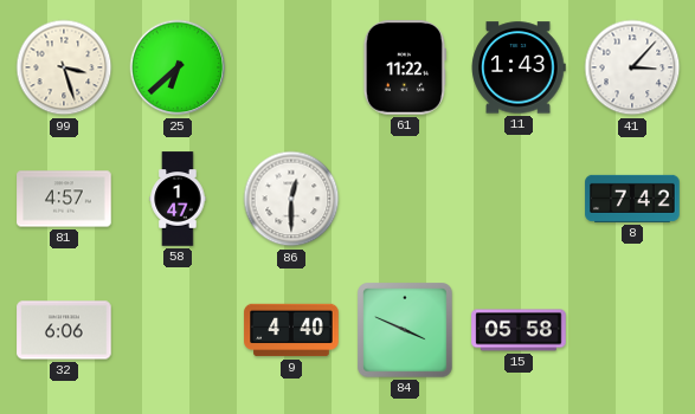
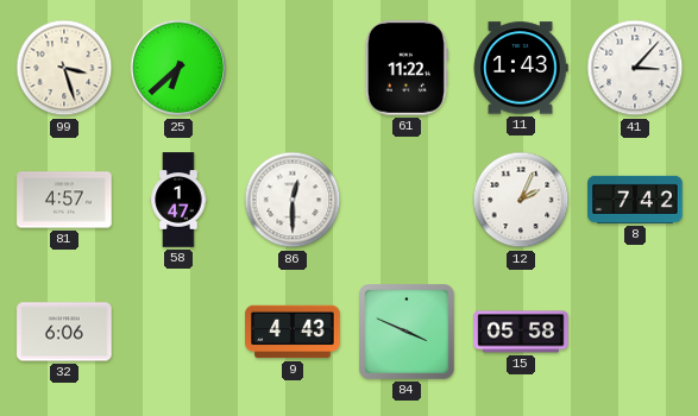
12: none -> 2:04 (521, 200)
9: 4:40 -> 4:43 (293, 332)
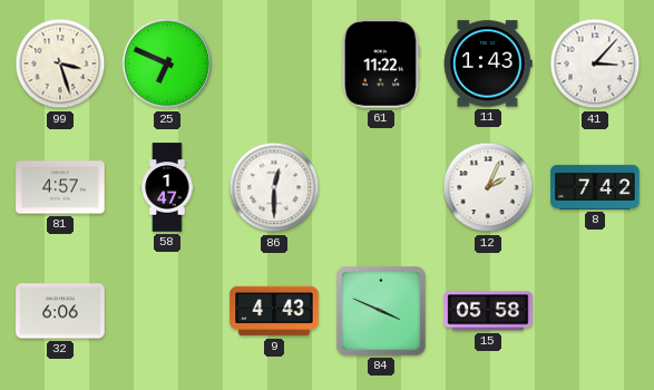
25: 6:38 -> 6:49 (167, 64)
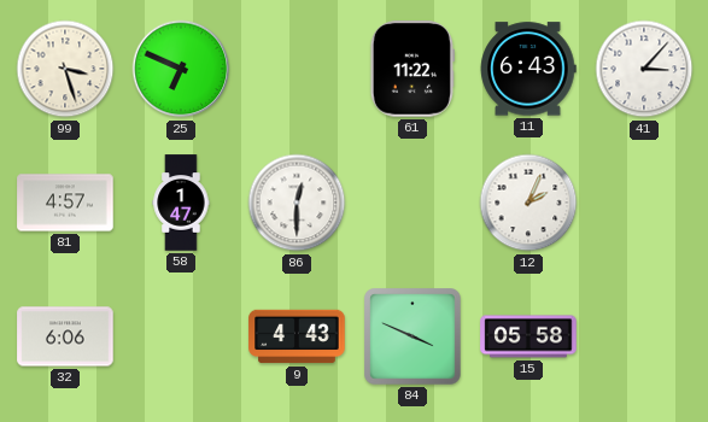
11: 1:43 -> 6:43 (528, 69)
8: 7:42 -> none (595, 187)
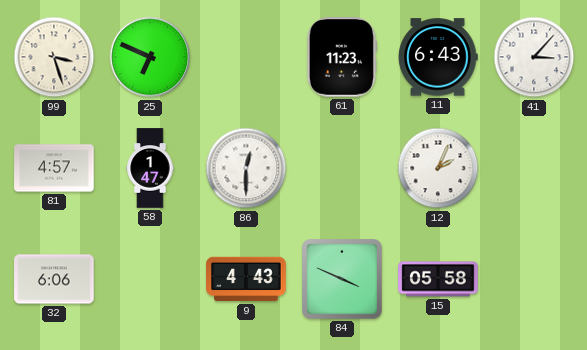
61: 11:22 -> 11:23 (342, 57)
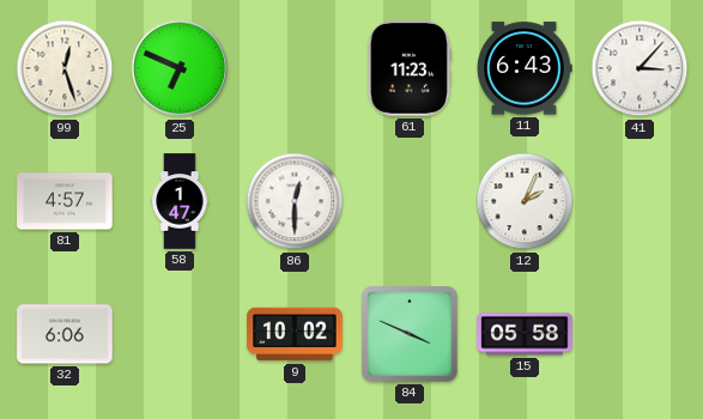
99: 3:27 -> 12:27 (65, 68)
9: 4:43 -> 10:02 (295, 334)
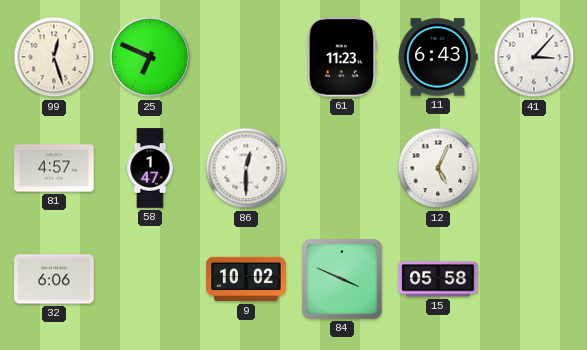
12: 2:04 -> 5:04 (438, 168)
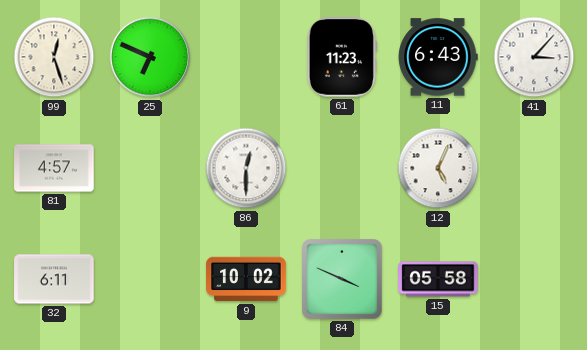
58: 1:47 -> none (150, 168)
32: 6:06 -> 6:11 (54, 279)
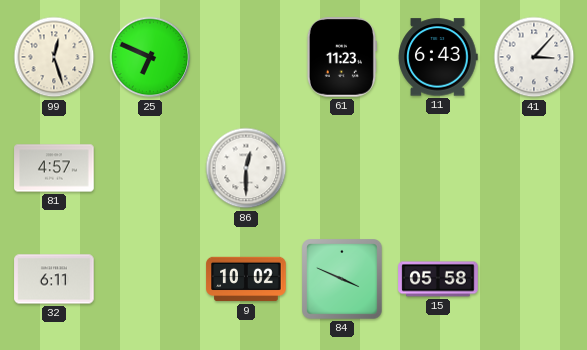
12: 5:04 -> none (438, 168)
